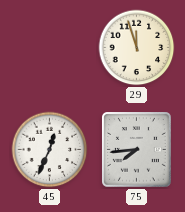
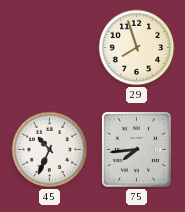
29: 11:57 -> 7:57 (137, 48)
45: 12:34 -> 10:34 (50, 150)
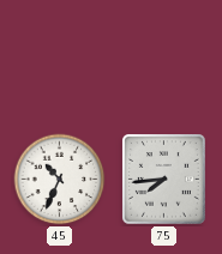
29: 7:57 -> none (137, 48)
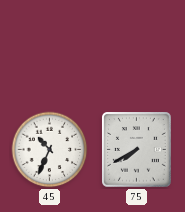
75: 7:44 -> 7:40 (137, 150)
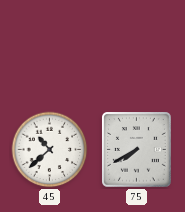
45: 10:34 -> 10:38 (50, 150)
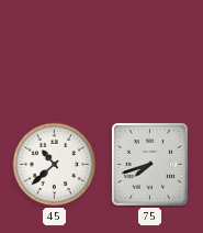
75: 7:40 -> 7:42 (150, 165)
